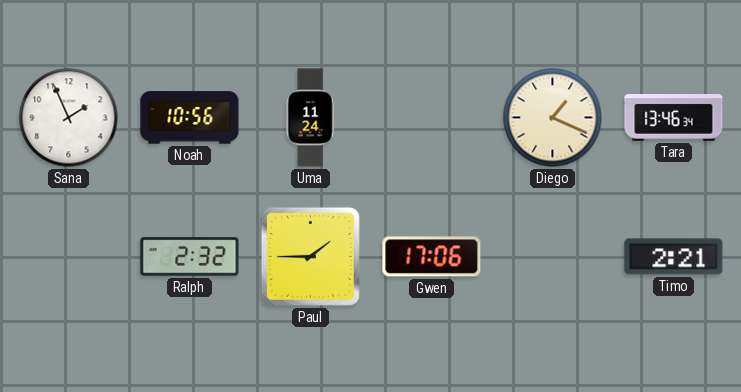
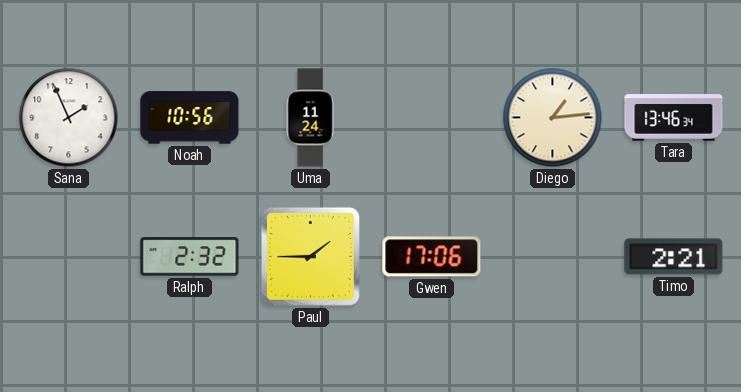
Diego: 1:19 -> 1:14 (553, 118)
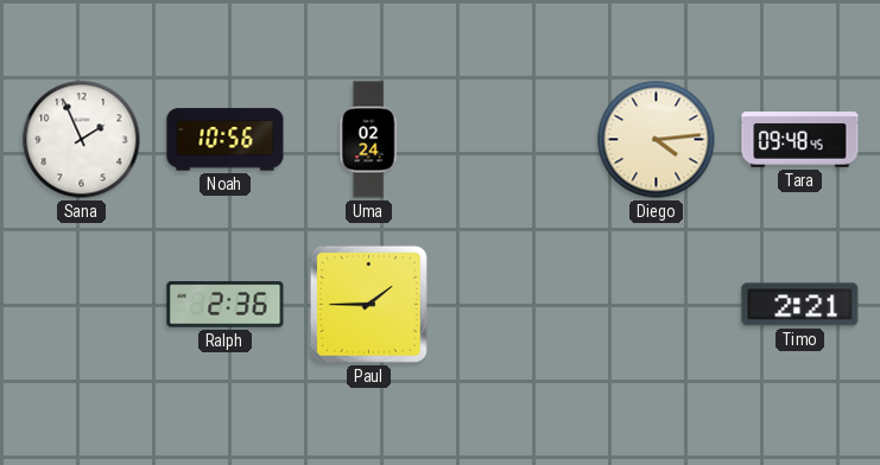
Uma: 11:24 -> 02:24 (368, 140)
Diego: 1:14 -> 4:14 (657, 140)
Tara: 13:46 -> 09:48 (800, 140)
Ralph: 2:32 -> 2:36 (226, 305)
Gwen: 17:06 -> none (432, 257)
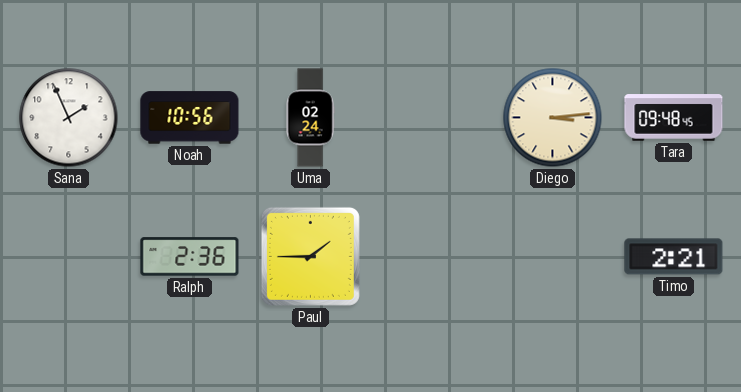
Diego: 4:14 -> 3:14 (553, 118)
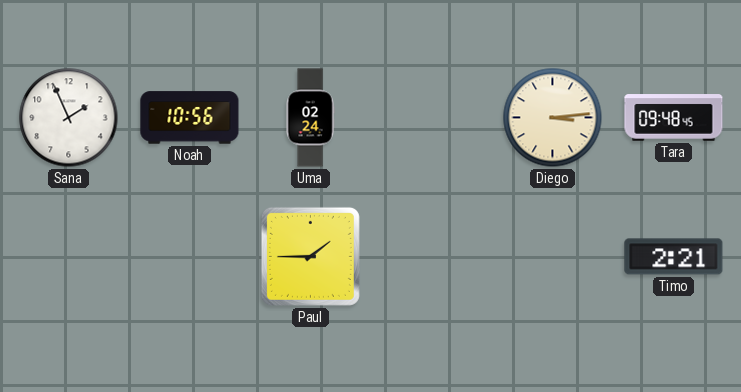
Ralph: 2:36 -> none (190, 257)
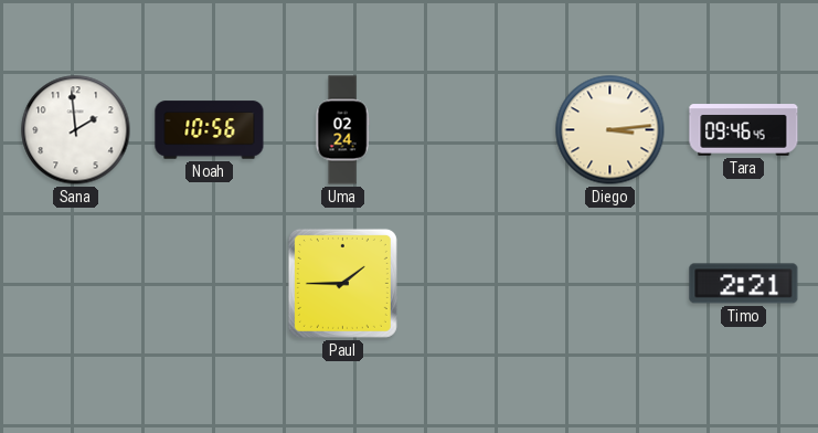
Sana: 1:56 -> 1:59 (76, 130)
Tara: 09:48 -> 09:46 (744, 130)
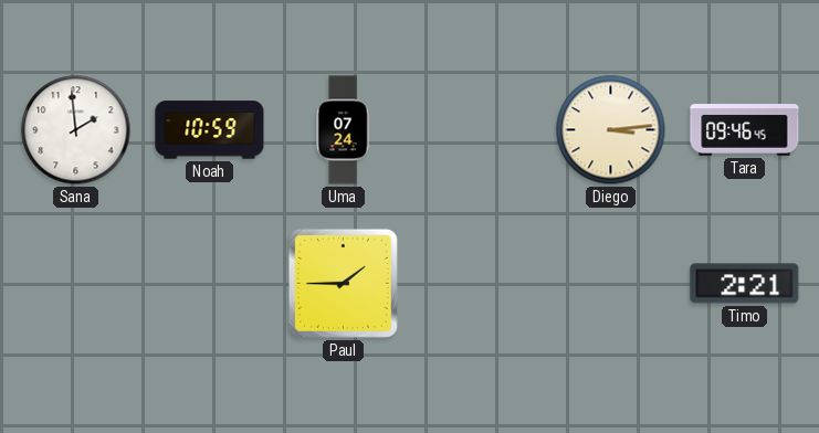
Noah: 10:56 -> 10:59 (210, 130)
Uma: 02:24 -> 07:24 (343, 130)
